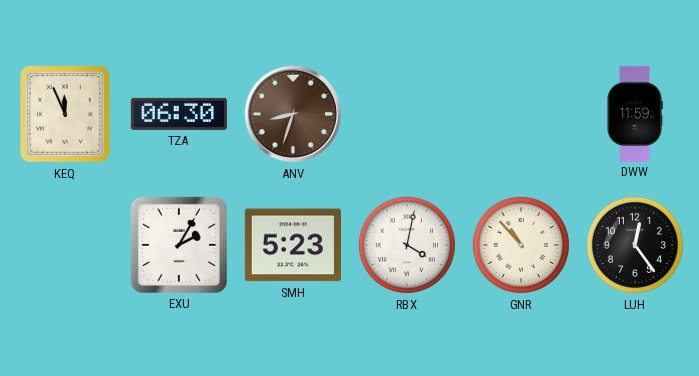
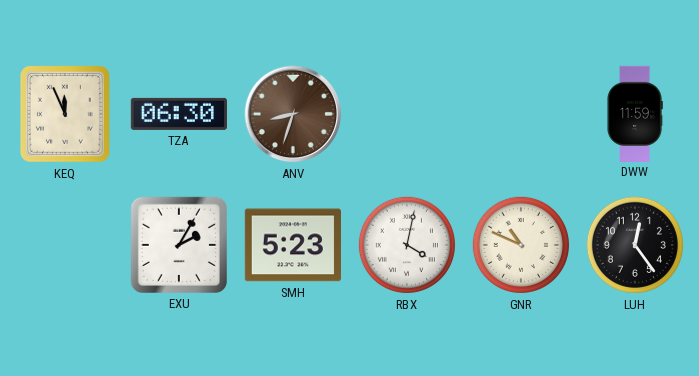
GNR: 10:53 -> 10:49 (521, 245)
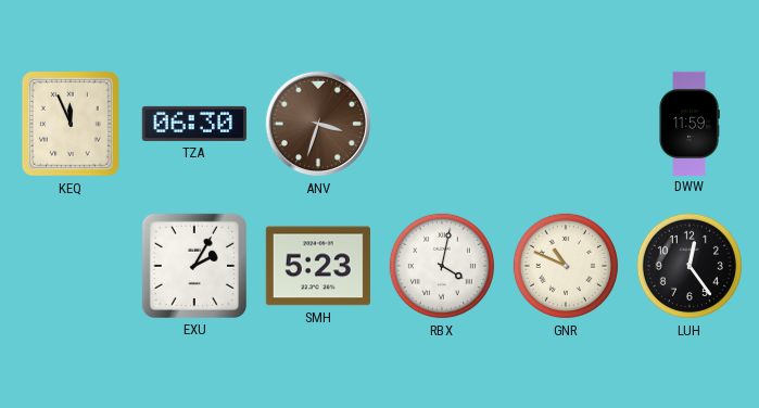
ANV: 8:33 -> 3:33 (318, 124)
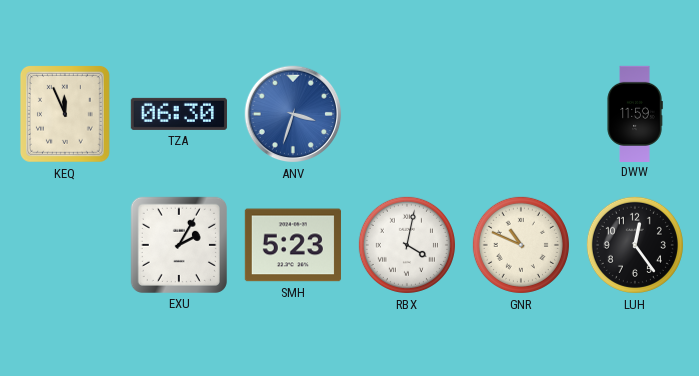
ANV dial: brown -> blue (293, 114)
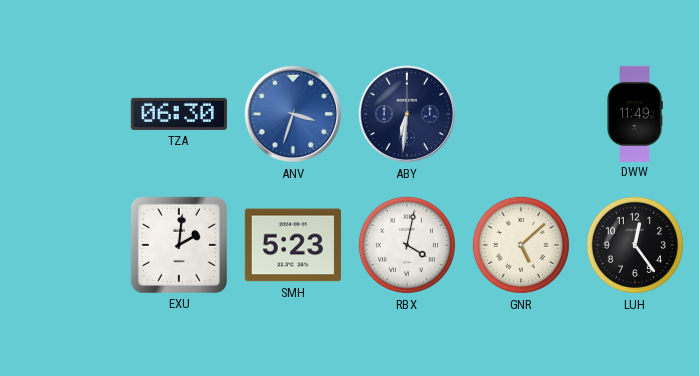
KEQ: 11:56 -> none (65, 114)
ABY: none -> 6:31 (407, 114)
DWW: 11:59 -> 11:49 (635, 113)
EXU: 2:05 -> 2:01 (179, 245)
GNR: 10:49 -> 5:08 (521, 245)
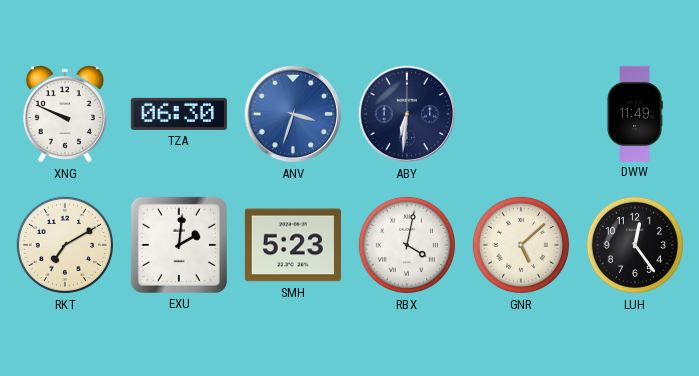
XNG: none -> 9:49 (65, 114)
RKT: none -> 7:10 (65, 245)
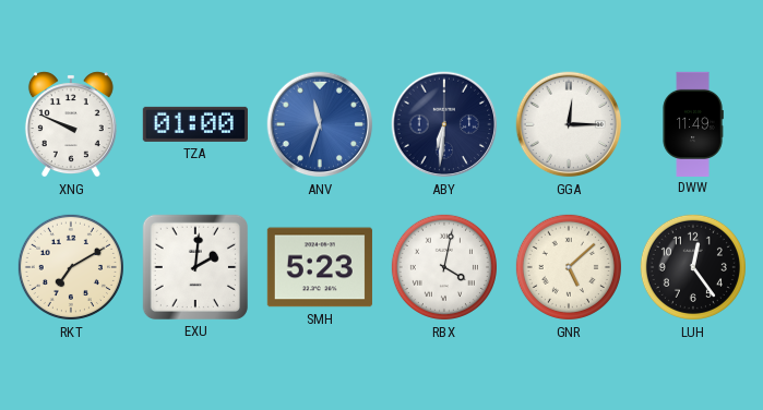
TZA: 06:30 -> 01:00 (195, 124)
ANV: 3:33 -> 11:33 (320, 124)
GGA: none -> 12:15 (569, 124)
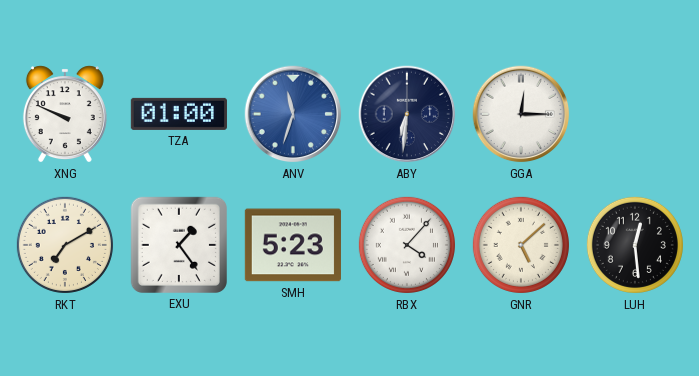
DWW: 11:49 -> none (693, 123)
EXU: 2:01 -> 1:24 (179, 245)
RBX: 4:02 -> 4:07 (407, 245)
LUH: 12:24 -> 12:29 (635, 245)
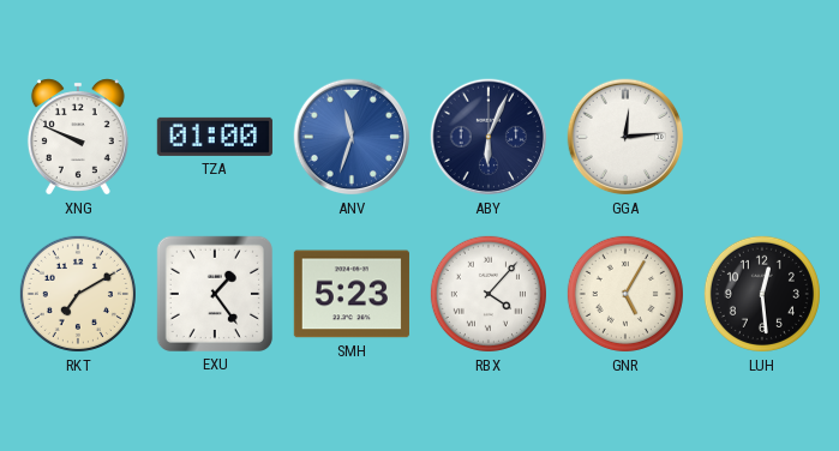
ABY: 6:31 -> 6:04 (489, 137)
GGA: 12:15 -> 12:14 (625, 137)
GNR: 5:08 -> 5:05 (625, 294)
